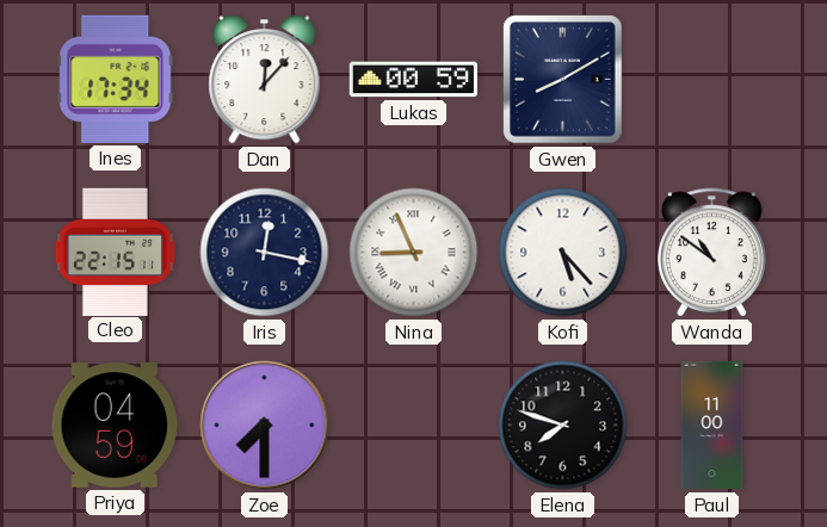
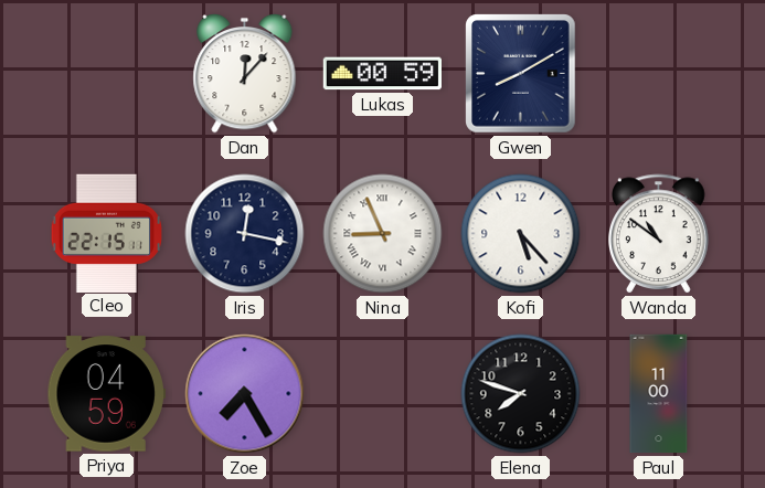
Ines: 17:34 -> none (116, 79)
Zoe: 7:30 -> 7:25 (245, 394)
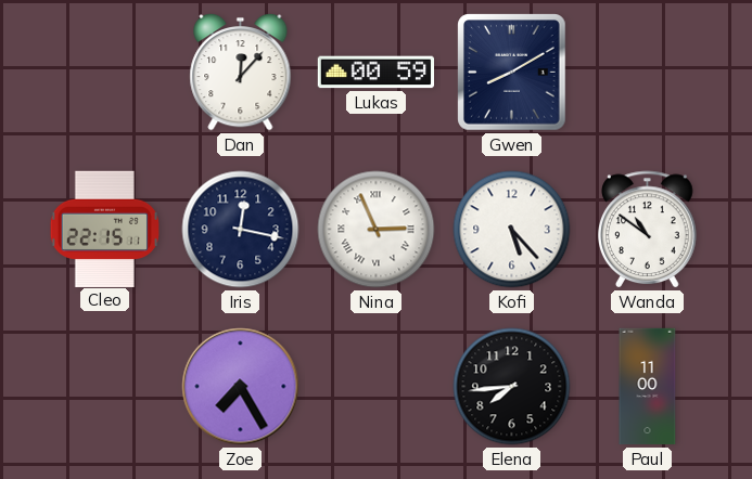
Nina: 8:56 -> 2:56 (377, 230)
Priya: 04:59 -> none (106, 394)
Elena: 7:48 -> 7:44 (512, 387)
